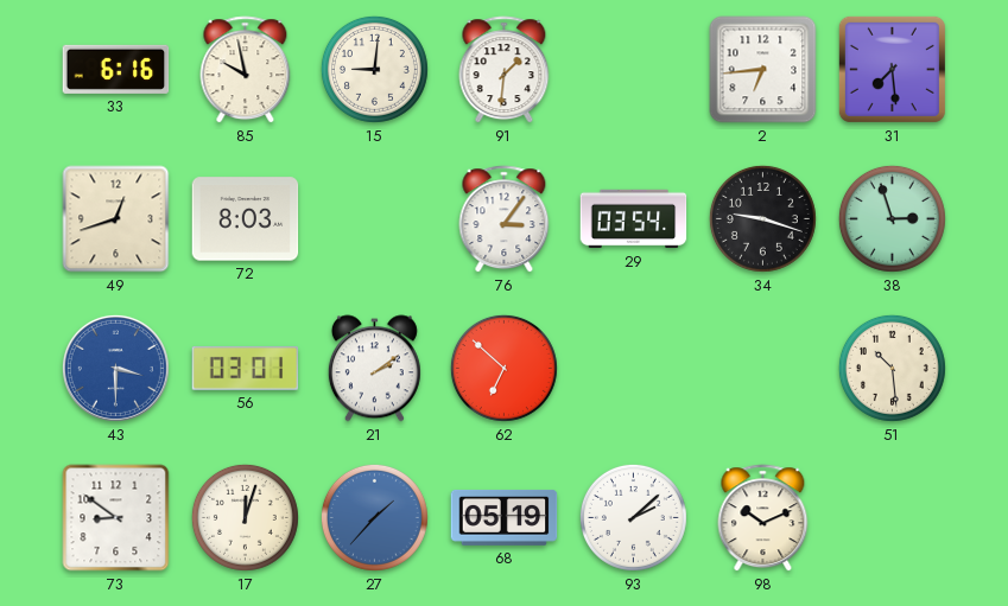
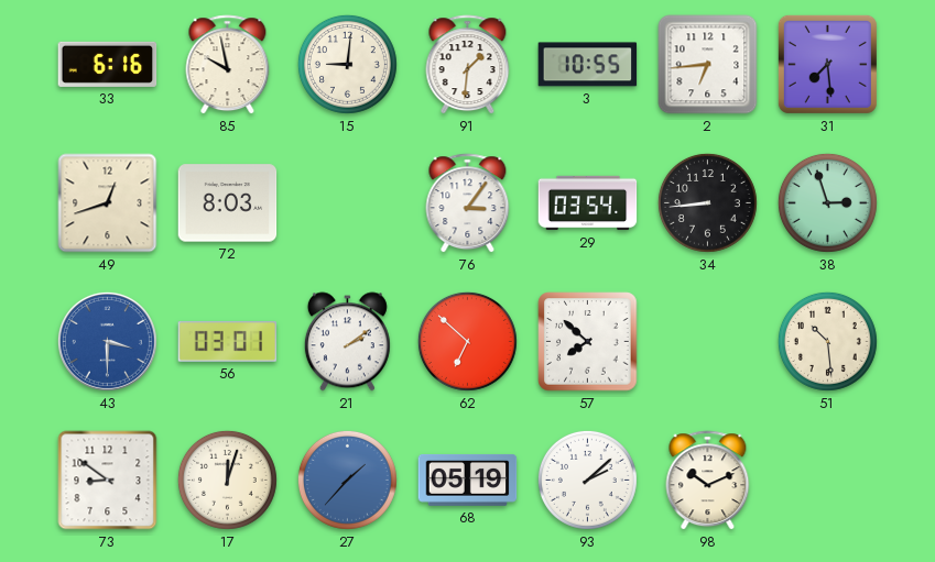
3: none -> 10:55 (588, 65)
34: 9:18 -> 8:44 (707, 202)
57: none -> 7:52 (588, 342)
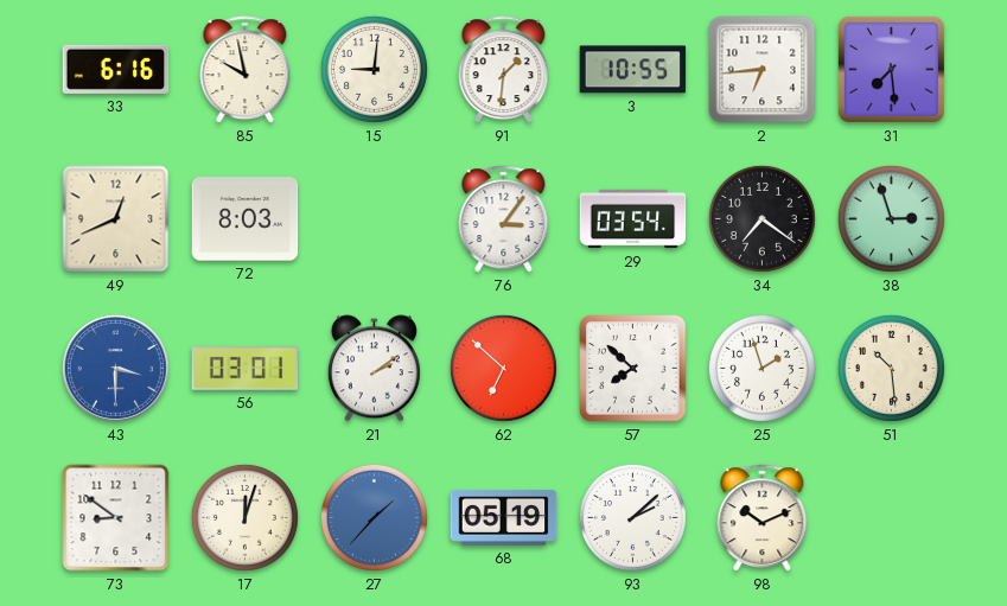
49: 12:42 -> 12:41 (116, 219)
34: 8:44 -> 7:21 (761, 218)
25: none -> 1:57 (761, 368)
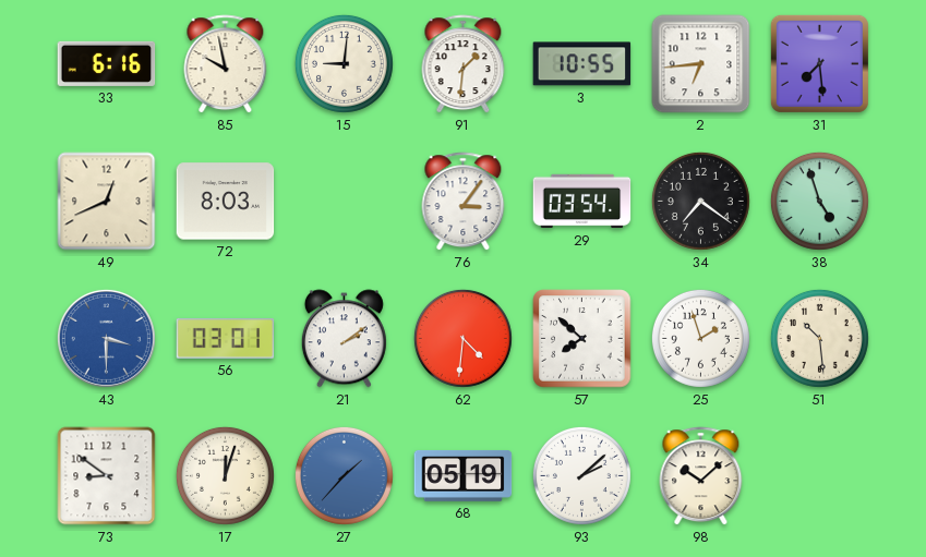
38: 2:57 -> 4:57 (819, 201)
62: 6:52 -> 4:31 (462, 338)
98: 10:11 -> 10:08 (701, 476)
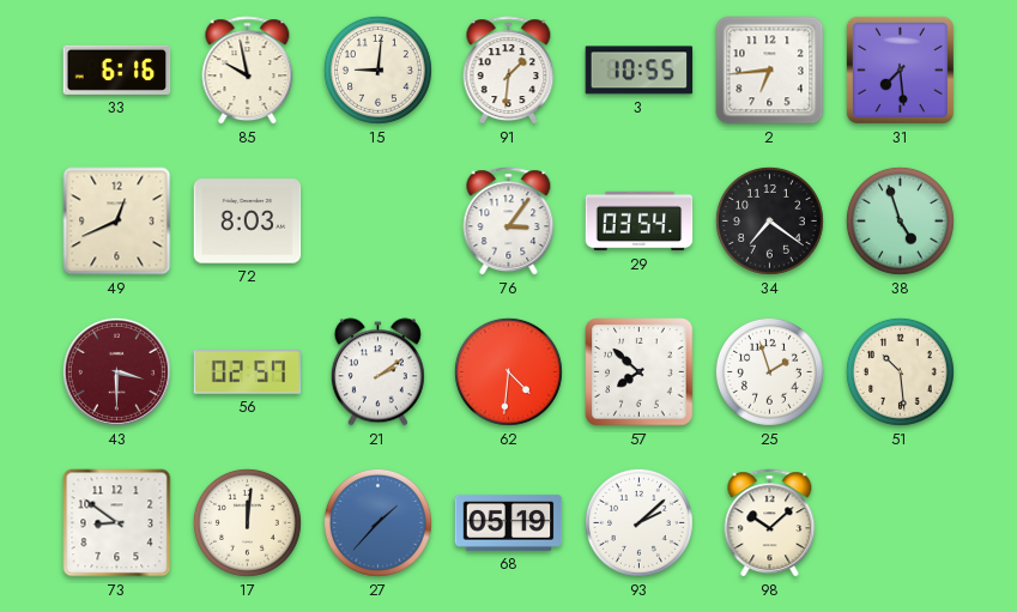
43 dial: blue -> burgundy (116, 371)
56: 03:01 -> 02:57 (248, 371)
17: 12:03 -> 12:01 (247, 522)
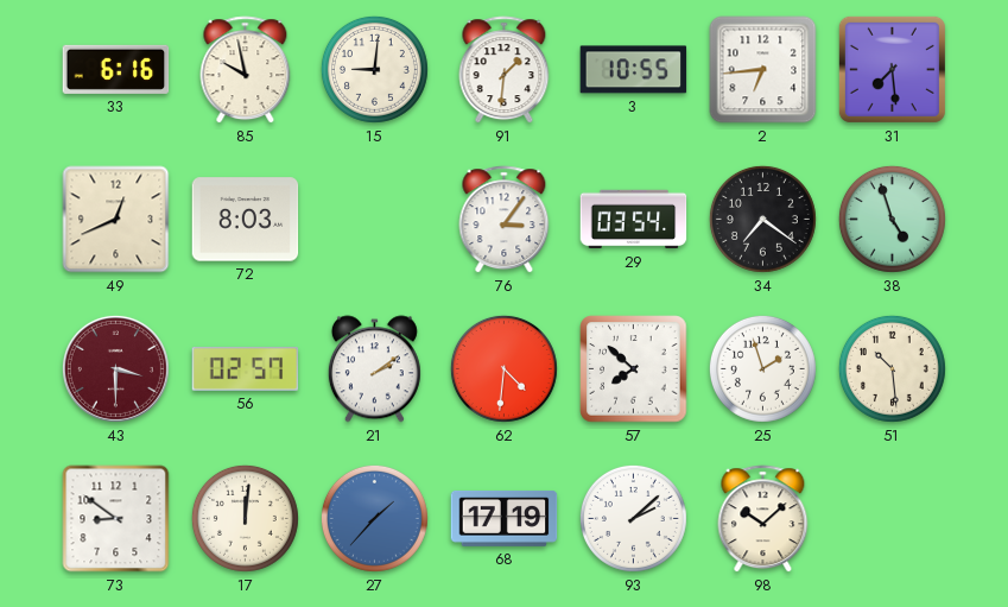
68: 05:19 -> 17:19 (505, 518)
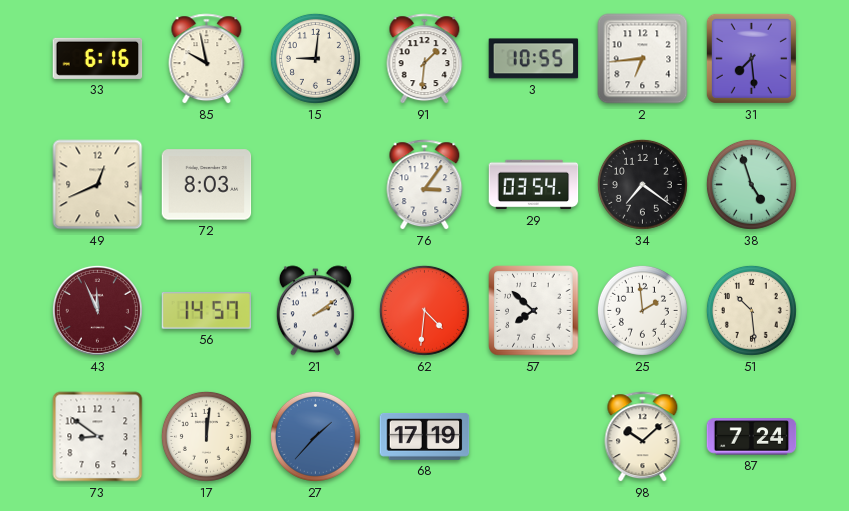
43: 3:30 -> 11:56 (97, 310)
56: 02:57 -> 14:57 (207, 310)
25: 1:57 -> 1:59 (642, 310)
93: 2:08 -> none (633, 518)
87: none -> 7:24 (752, 437)
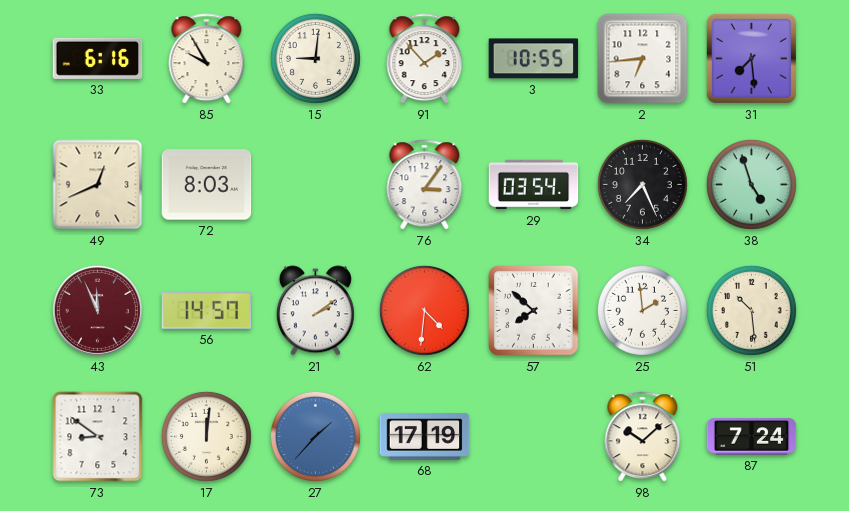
85: 9:58 -> 9:55 (207, 59)
91: 1:31 -> 1:53 (425, 59)
34: 7:21 -> 7:26 (642, 184)
